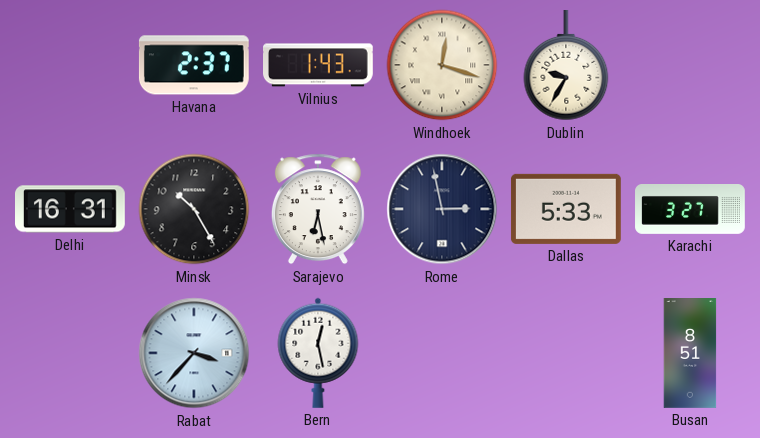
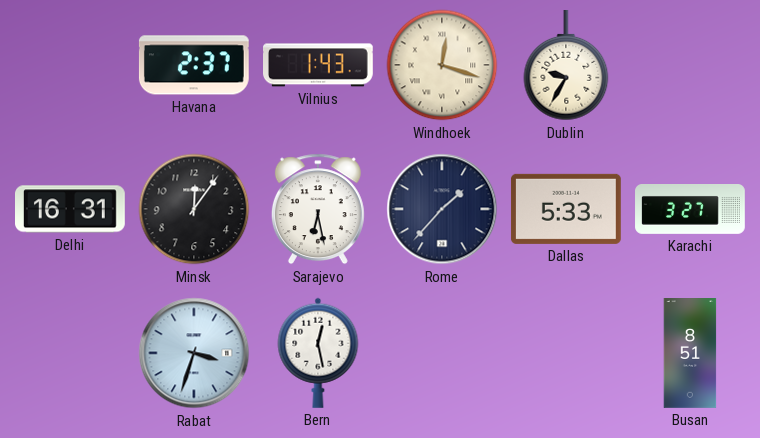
Minsk: 10:25 -> 12:06 (194, 209)
Rome: 2:58 -> 1:37 (442, 209)
Rabat: 3:37 -> 3:33 (194, 353)
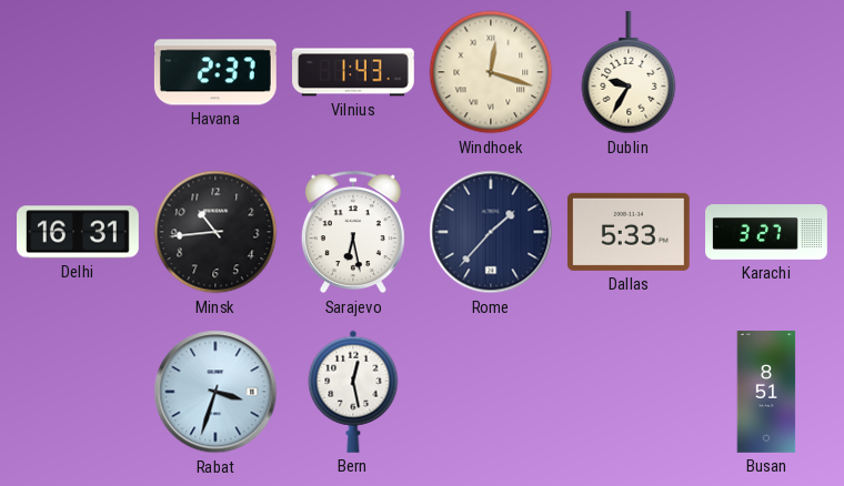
Minsk: 12:06 -> 10:44 (215, 232)
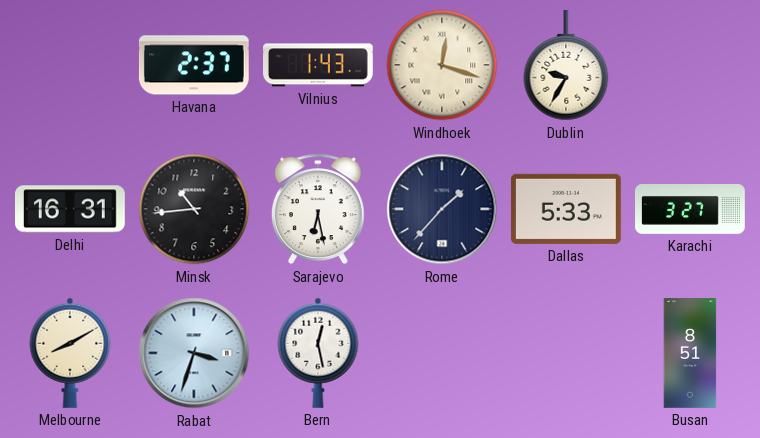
Melbourne: none -> 8:10 (70, 353)
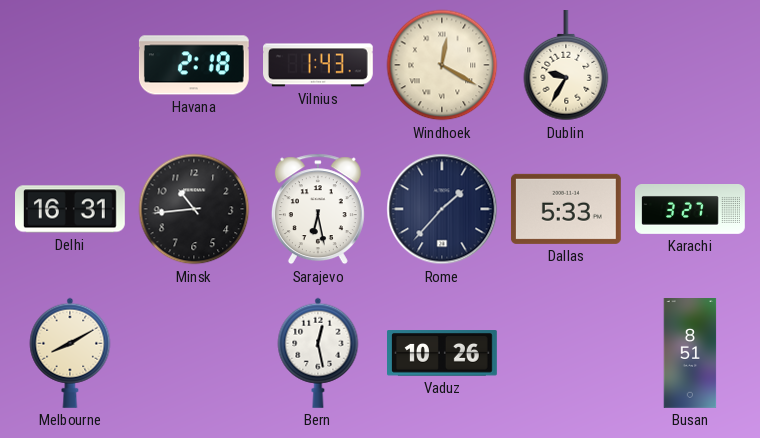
Havana: 2:37 -> 2:18 (194, 65)
Windhoek: 12:18 -> 12:20 (442, 65)
Rabat: 3:33 -> none (194, 353)
Vaduz: none -> 10:26 (443, 353)
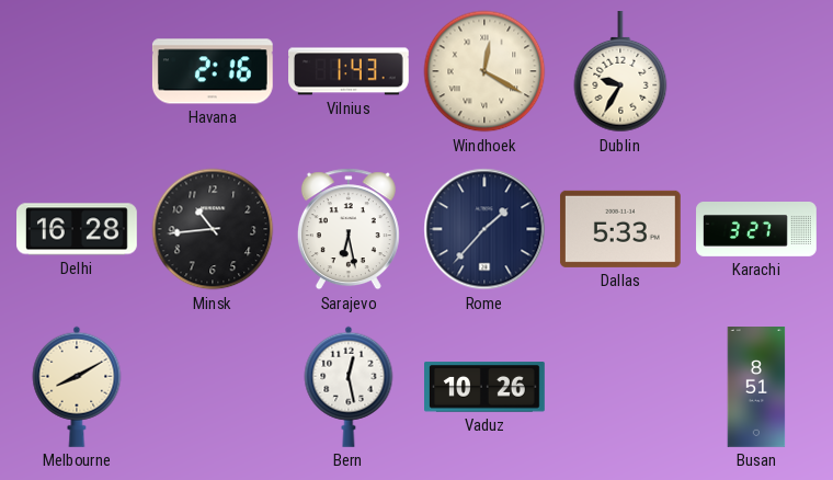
Havana: 2:18 -> 2:16 (213, 71)
Delhi: 16:31 -> 16:28 (78, 229)
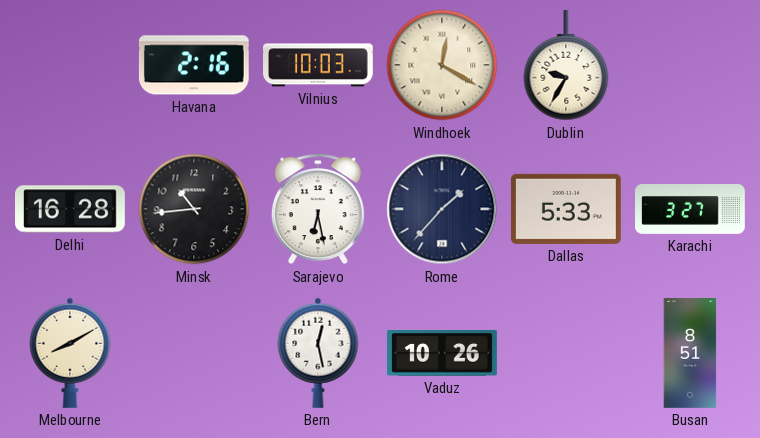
Vilnius: 1:43 -> 10:03 (319, 65)
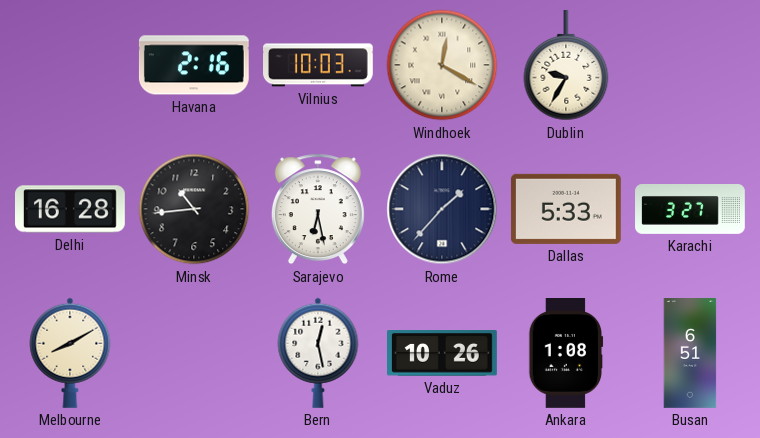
Ankara: none -> 1:08 (566, 354)
Busan: 8:51 -> 6:51 (690, 354)
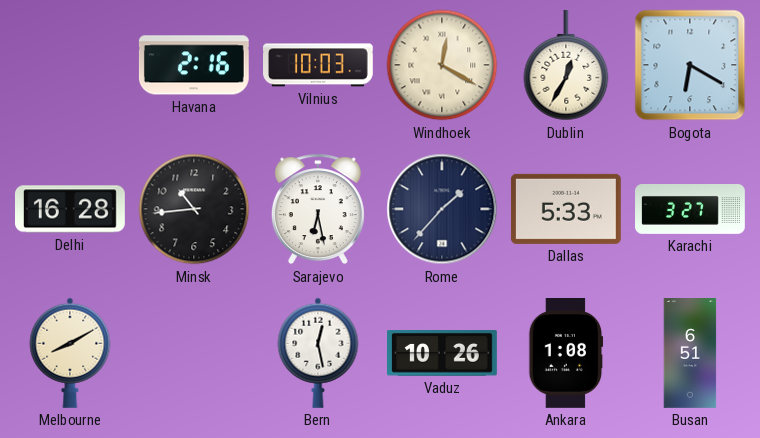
Dublin: 9:35 -> 12:35 (566, 66)
Bogota: none -> 6:20 (690, 65)
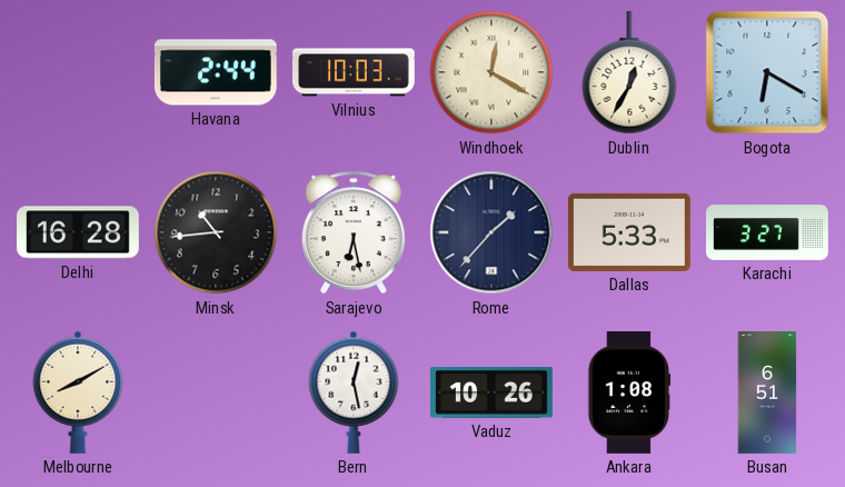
Havana: 2:16 -> 2:44 (216, 72)
